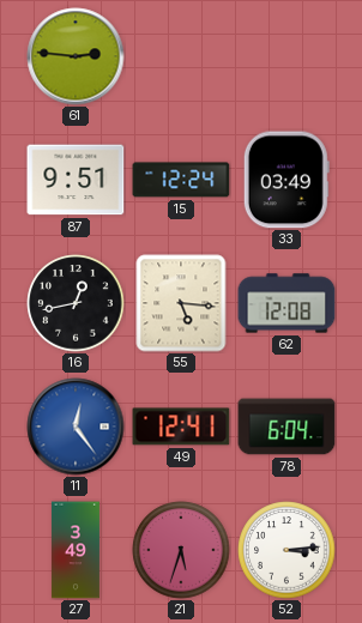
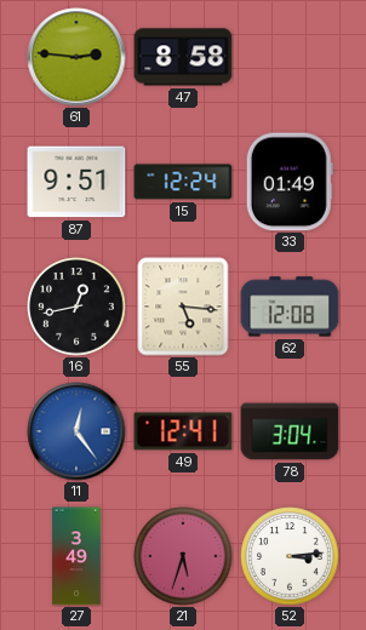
47: none -> 8:58 (183, 57)
33: 03:49 -> 01:49 (290, 182)
78: 6:04 -> 3:04 (290, 431)
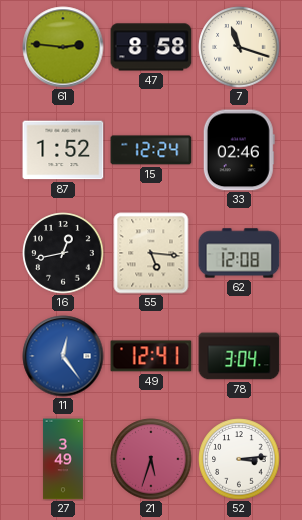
7: none -> 11:18 (239, 47)
87: 9:51 -> 1:52 (63, 150)
33: 01:49 -> 02:46 (239, 150)
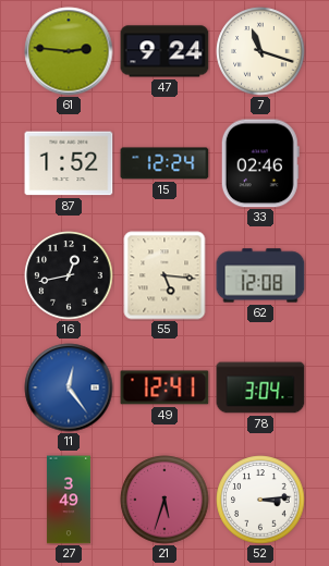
47: 8:58 -> 9:24 (164, 51)
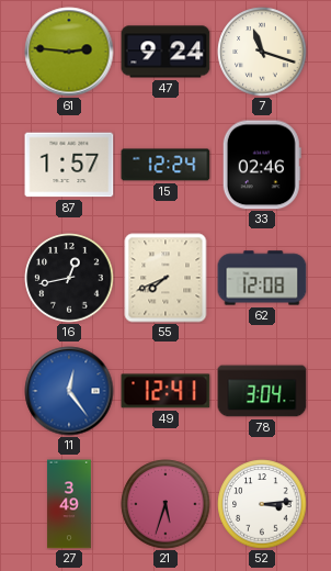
87: 1:52 -> 1:57 (69, 165)
55: 5:16 -> 7:41 (165, 278)
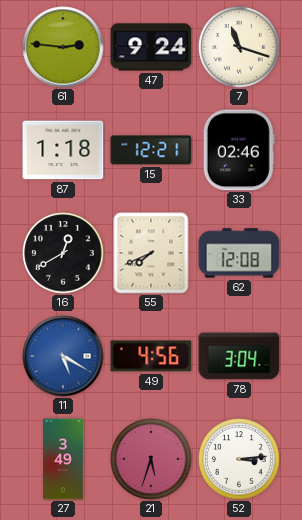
87: 1:57 -> 1:18 (63, 150)
15: 12:24 -> 12:21 (151, 150)
16: 12:43 -> 12:40 (63, 253)
11: 12:24 -> 5:20 (63, 356)
49: 12:41 -> 4:56 (151, 356)
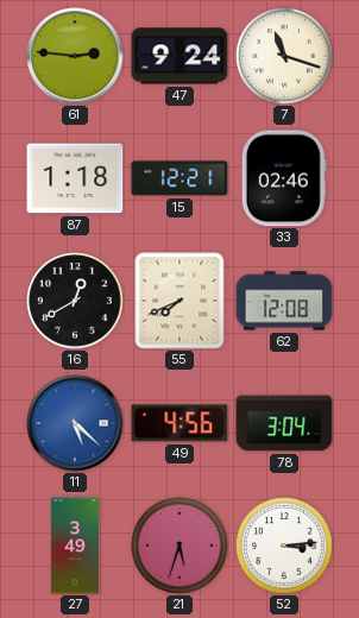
11: 5:20 -> 5:22 (75, 423)
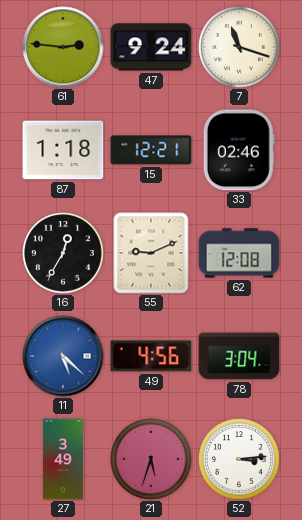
16: 12:40 -> 12:35 (63, 253)
55: 7:41 -> 9:11 (151, 253)
